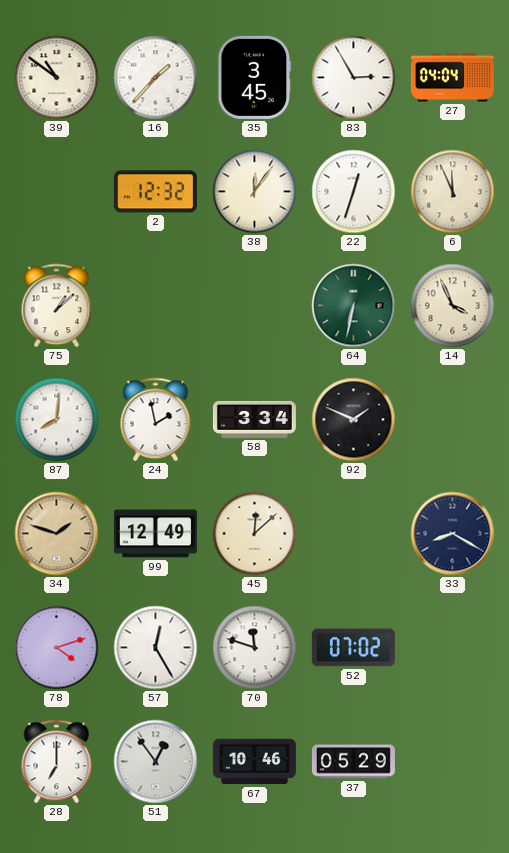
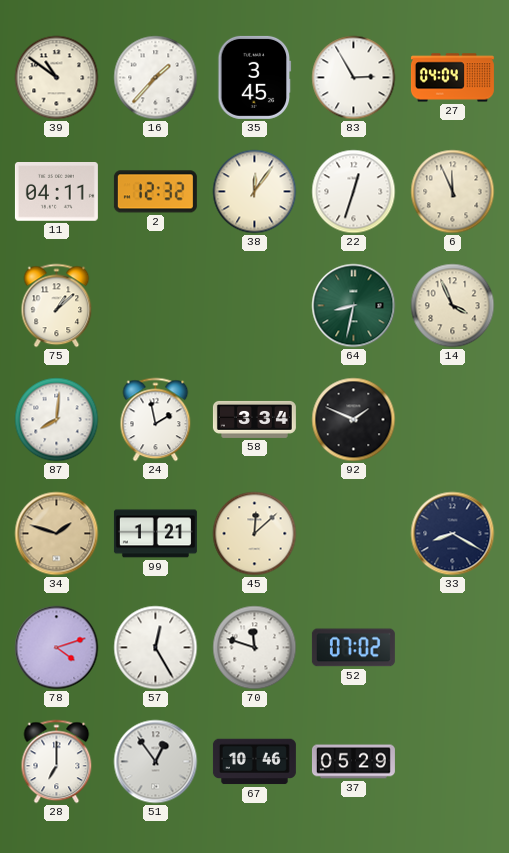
11: none -> 04:11 (56, 192)
64: 6:32 -> 8:32 (354, 306)
99: 12:49 -> 1:21 (155, 534)
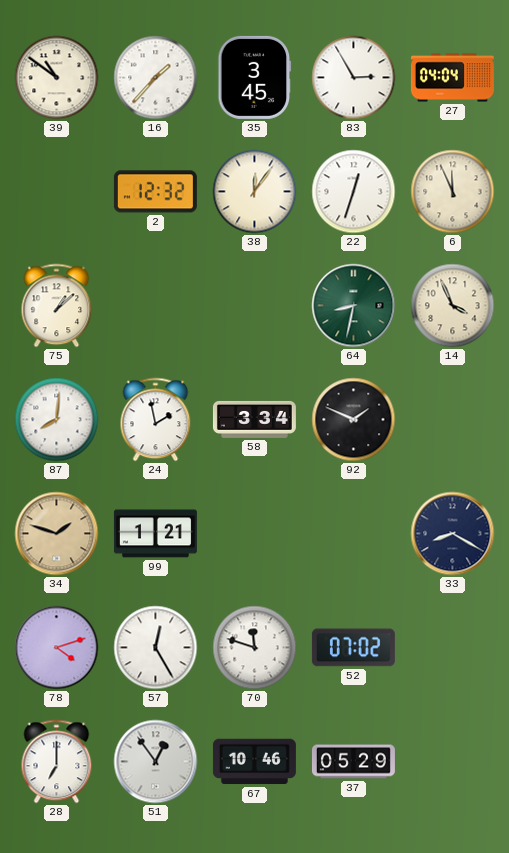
11: 04:11 -> none (56, 192)
45: 12:08 -> none (255, 534)
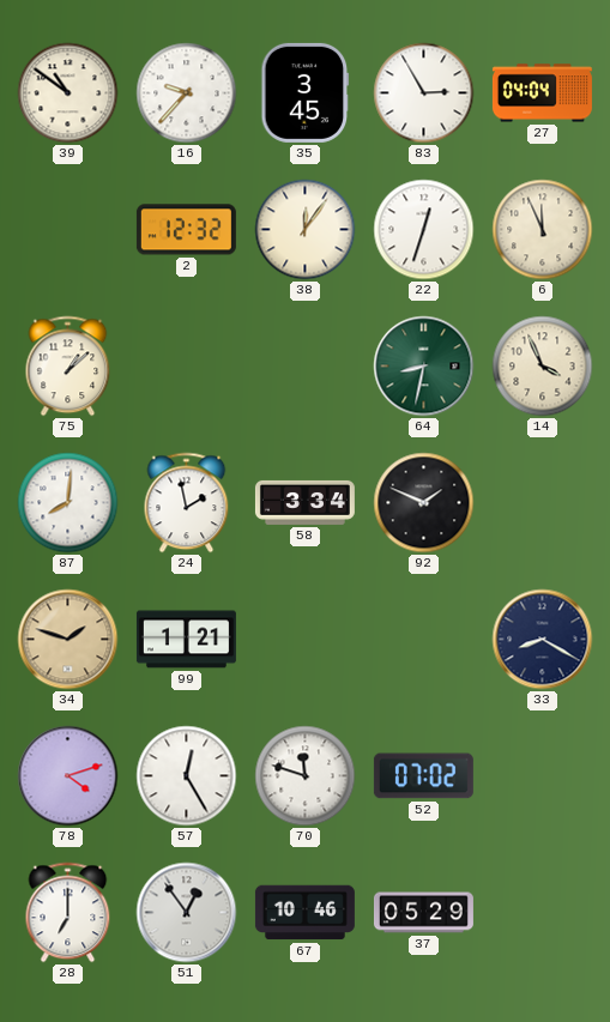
16: 1:37 -> 9:37 (187, 93)
